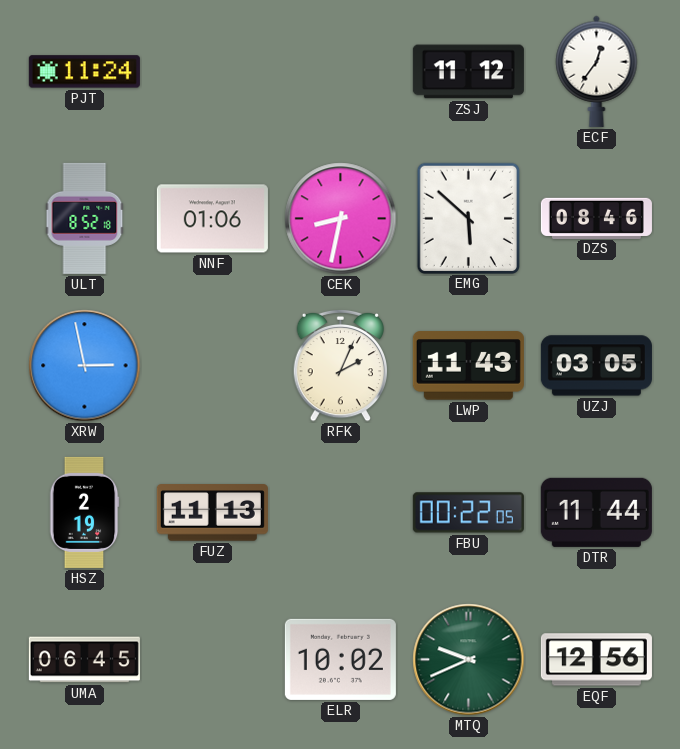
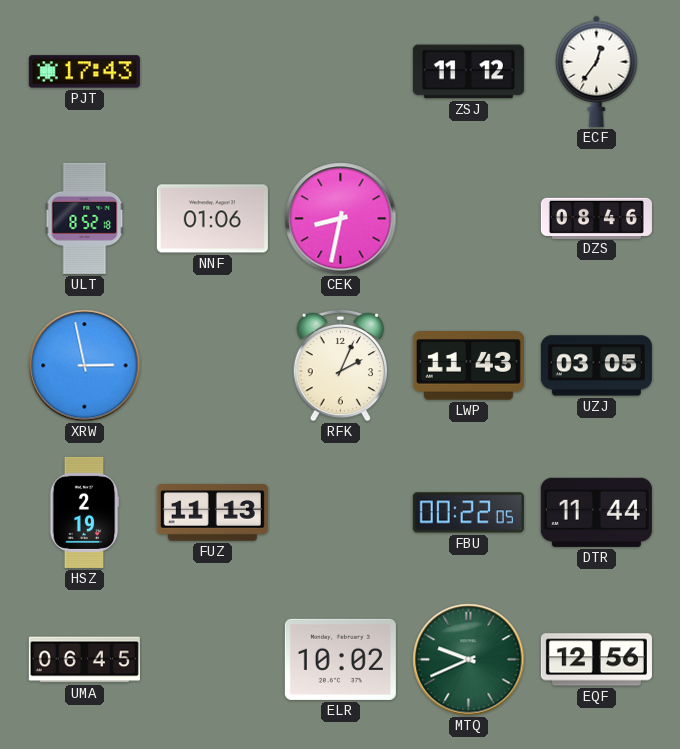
PJT: 11:24 -> 17:43 (84, 72)
EMG: 5:52 -> none (468, 218)
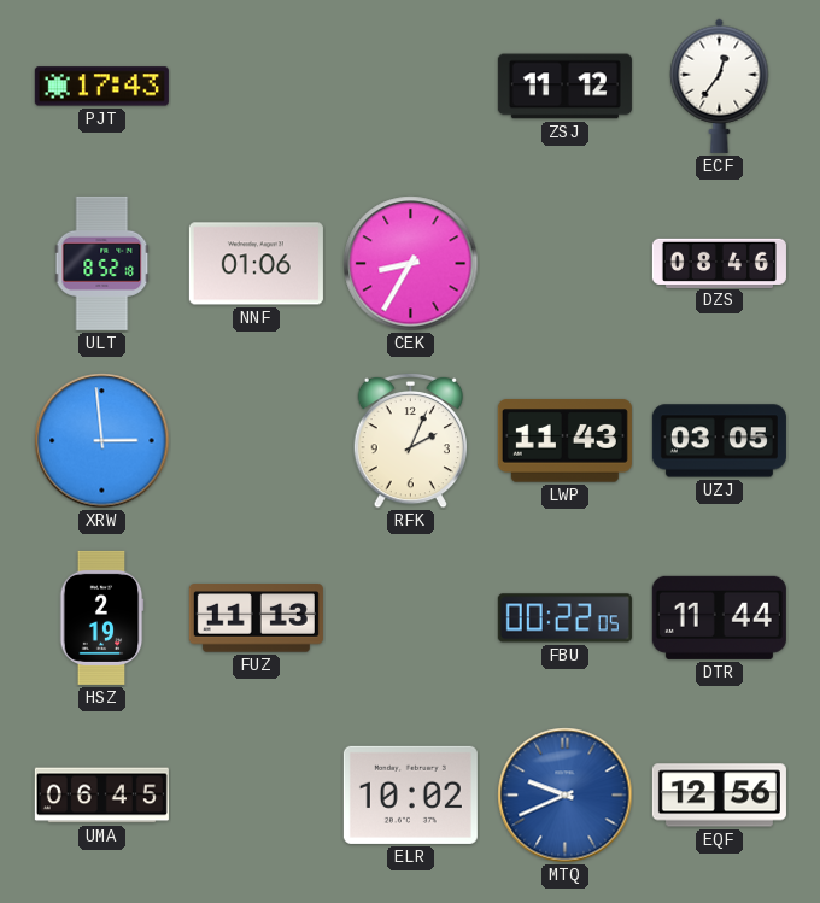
CEK: 8:32 -> 8:35 (411, 264)
XRW: 2:58 -> 2:59 (102, 441)
MTQ dial: green -> blue (566, 796)
